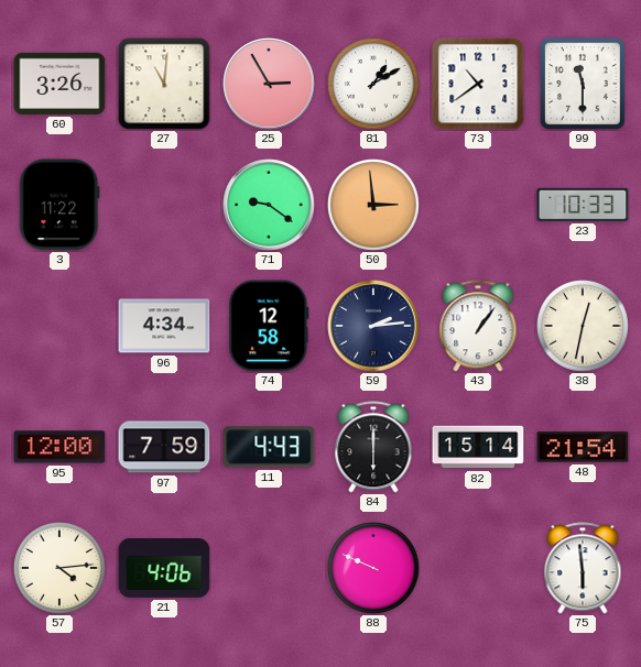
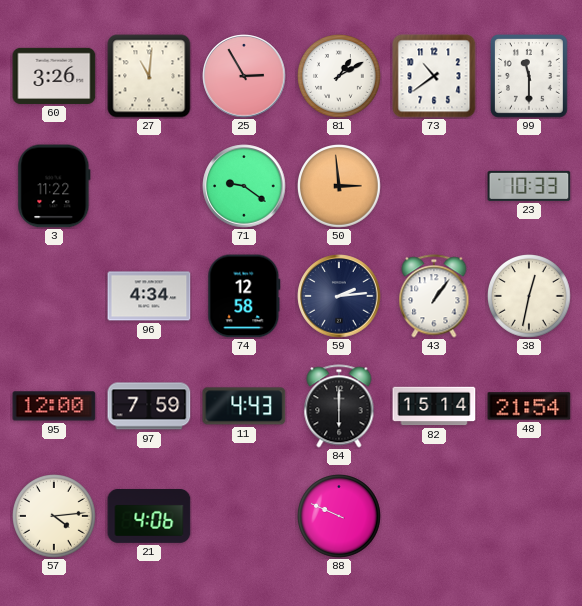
75: 5:59 -> none (583, 568)
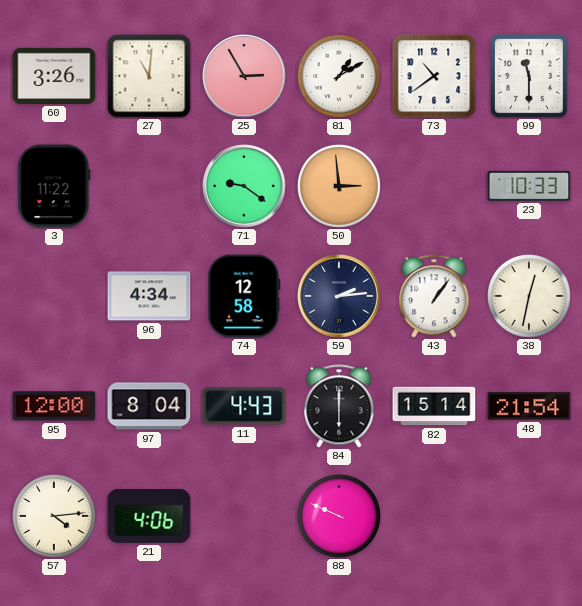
97: 7:59 -> 8:04 (149, 406)
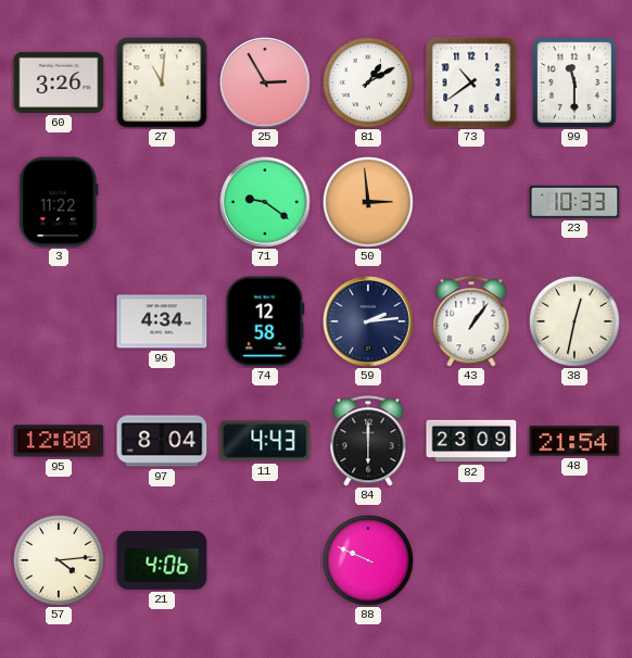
82: 15:14 -> 23:09 (471, 441)
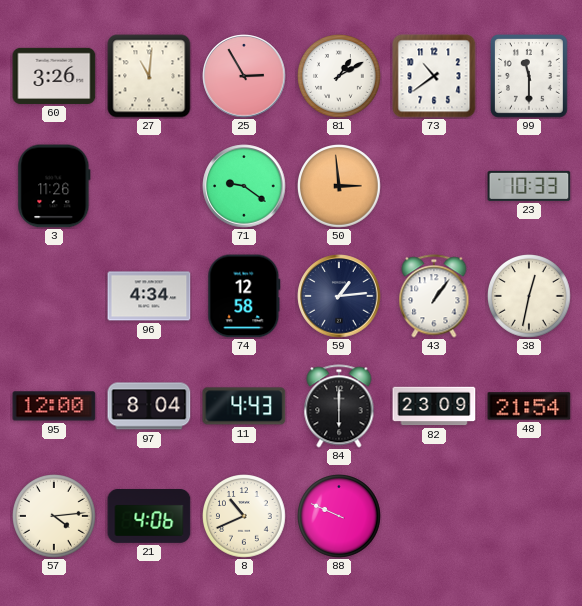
3: 11:22 -> 11:26 (54, 186)
59: 2:14 -> 1:14 (339, 296)
8: none -> 10:41 (245, 517)
